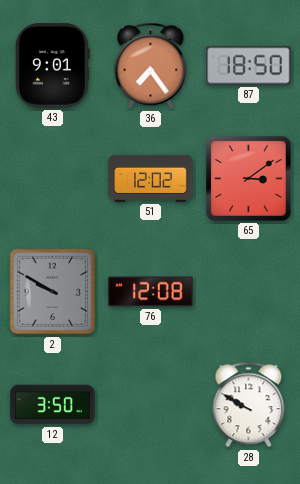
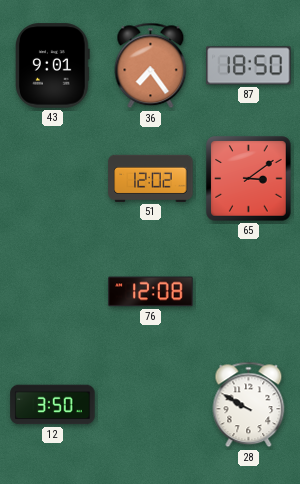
2: 9:50 -> none (53, 292)
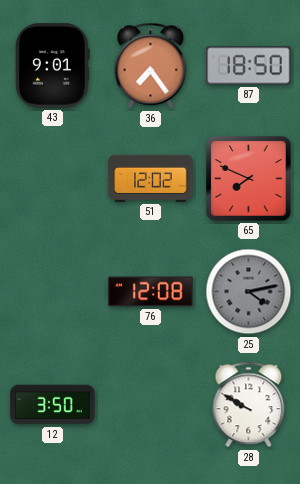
65: 3:09 -> 7:49 (249, 179)
25: none -> 4:13 (249, 292)
